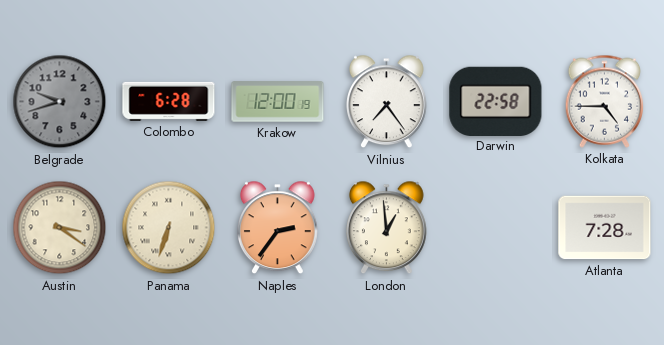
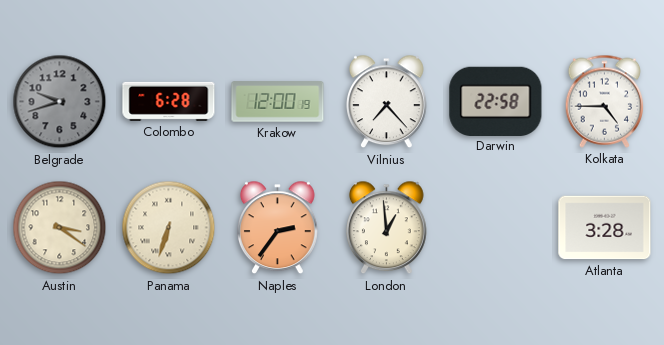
Vilnius: 7:24 -> 7:23 (387, 102)
Atlanta: 7:28 -> 3:28 (605, 228)
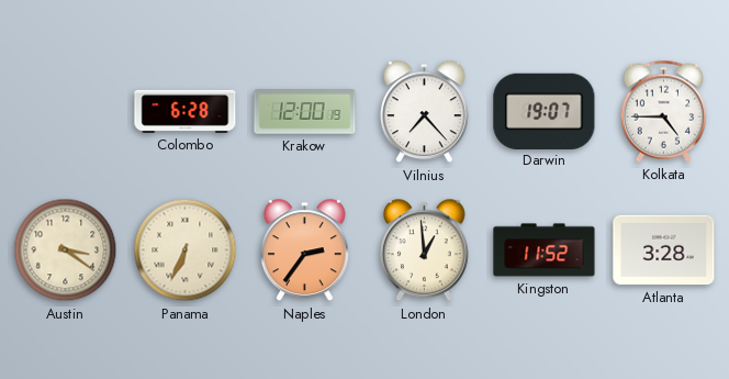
Belgrade: 9:42 -> none (60, 102)
Darwin: 22:58 -> 19:07 (545, 111)
Panama: 6:33 -> 6:34 (186, 250)
Kingston: none -> 11:52 (545, 250)
